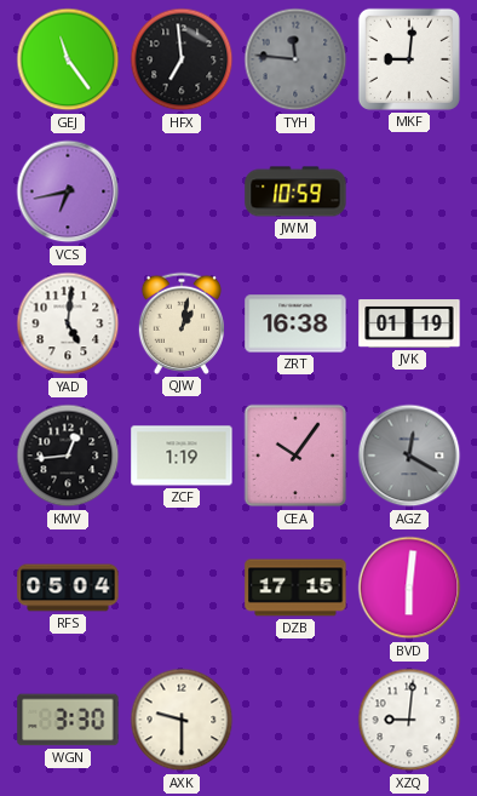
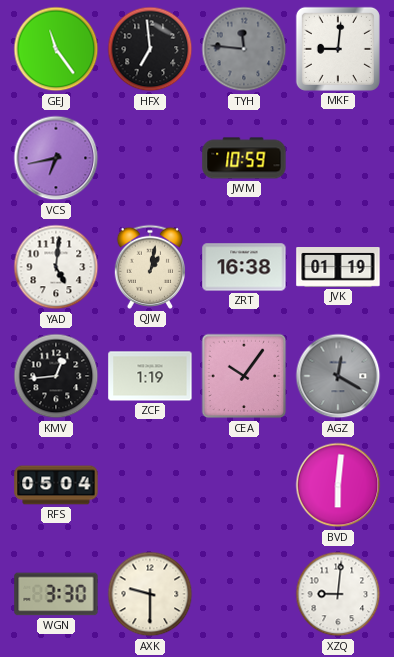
DZB: 17:15 -> none (295, 588)
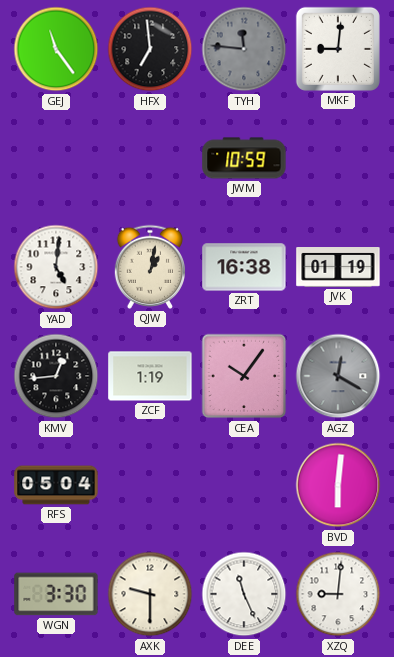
VCS: 6:43 -> none (56, 158)
DEE: none -> 11:26 (244, 594)
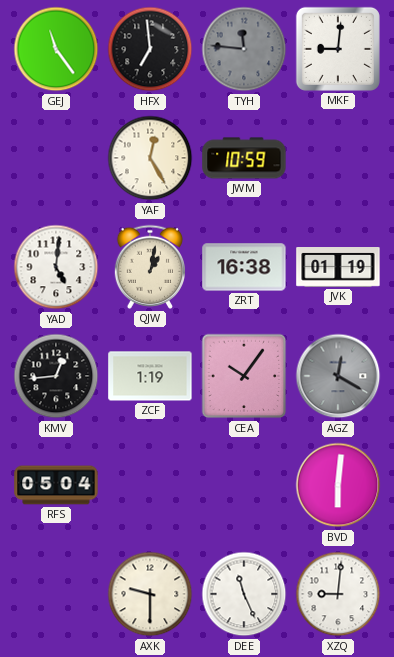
YAF: none -> 12:25 (150, 158)
WGN: 3:30 -> none (56, 594)
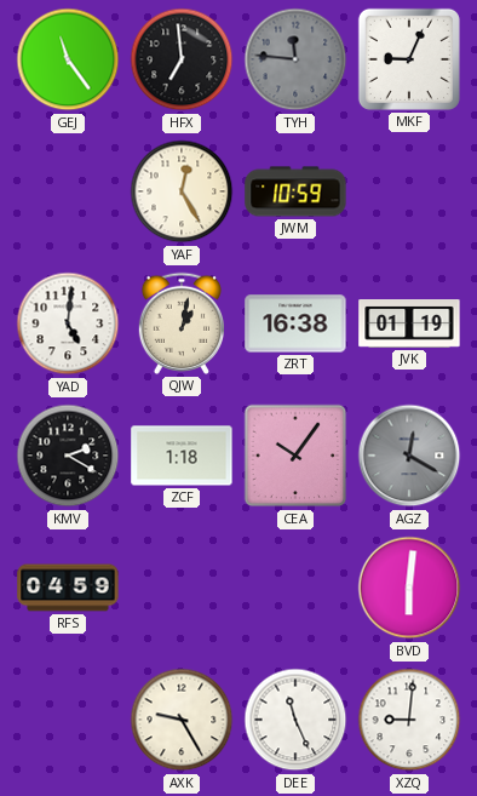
MKF: 9:01 -> 9:04 (409, 59)
KMV: 12:44 -> 2:20 (68, 456)
ZCF: 1:19 -> 1:18 (182, 456)
RFS: 05:04 -> 04:59 (68, 588)
AXK: 9:30 -> 9:25 (182, 720)
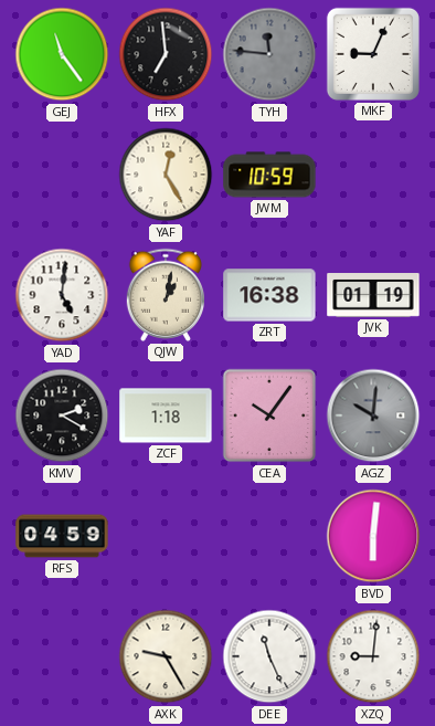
AGZ: 12:20 -> 10:01 (373, 415)
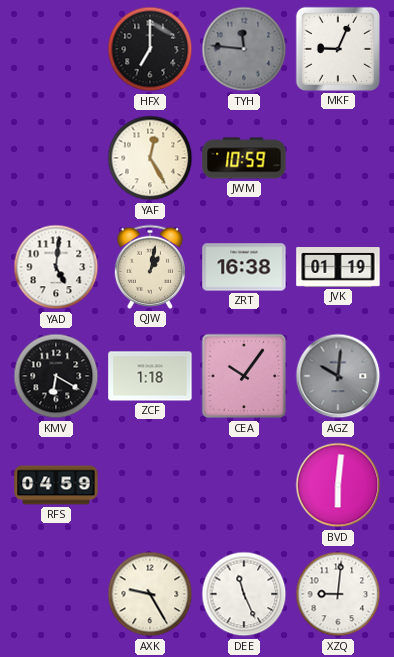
GEJ: 11:24 -> none (62, 54)
HFX: 6:59 -> 7:00 (150, 49)
KMV: 2:20 -> 6:20 (56, 376)
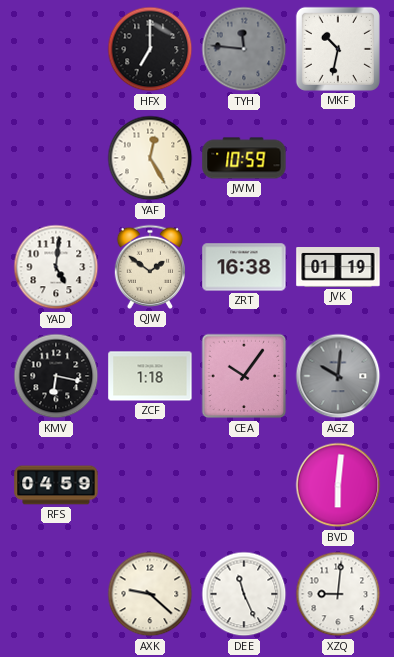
MKF: 9:04 -> 10:32 (338, 49)
QJW: 1:02 -> 1:51 (149, 267)
KMV: 6:20 -> 6:17 (56, 376)
AXK: 9:25 -> 9:22 (150, 594)
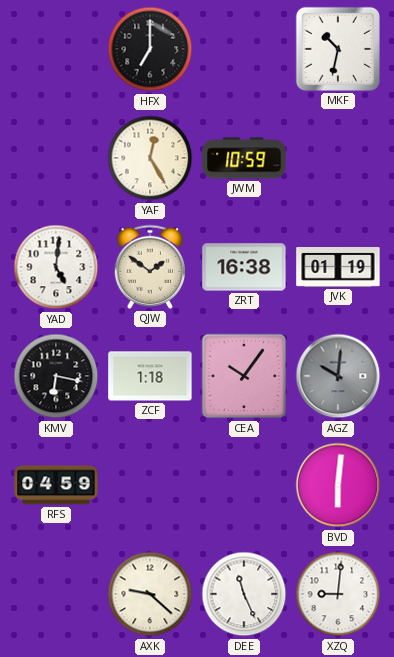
TYH: 11:46 -> none (244, 49)
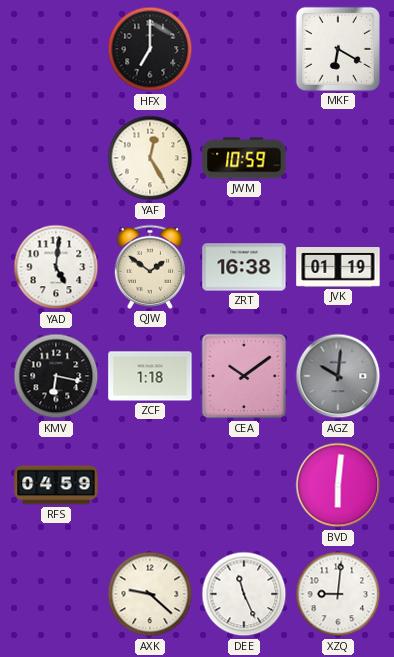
MKF: 10:32 -> 6:20 (338, 49)
CEA: 10:06 -> 10:09 (244, 376)
